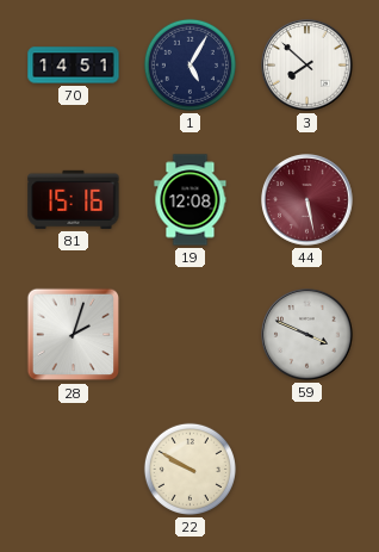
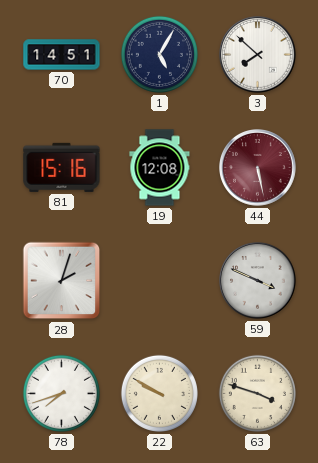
78: none -> 7:42 (61, 393)
63: none -> 3:48 (257, 393)
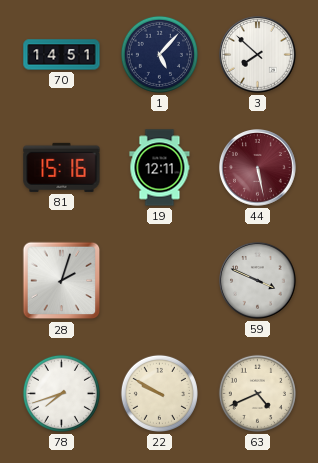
1: 5:05 -> 5:07 (159, 54)
19: 12:08 -> 12:11 (160, 168)
63: 3:48 -> 4:41 (257, 393)
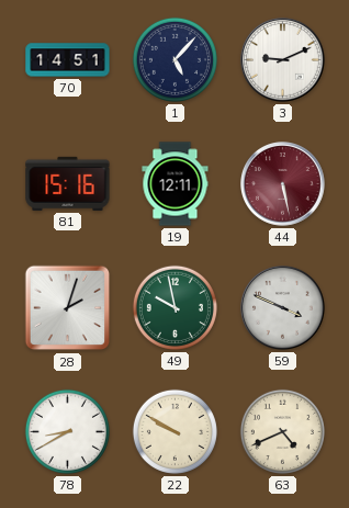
3: 7:52 -> 9:11 (283, 60)
49: none -> 9:58 (174, 307)
78: 7:42 -> 8:40 (67, 431)
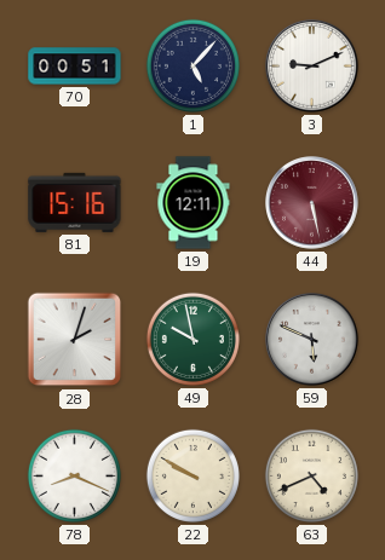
70: 14:51 -> 00:51 (75, 67)
59: 3:49 -> 5:49 (312, 340)
78: 8:40 -> 8:19 (74, 475)
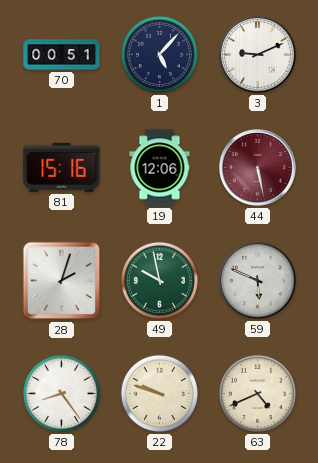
19: 12:11 -> 12:06 (160, 168)
78: 8:19 -> 8:24 (61, 393)
22: 9:50 -> 9:48 (159, 393)
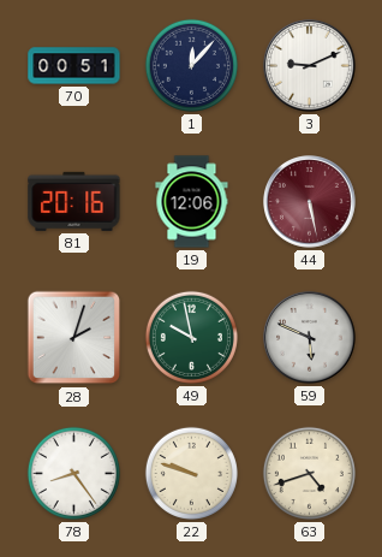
1: 5:07 -> 12:07 (191, 65)
81: 15:16 -> 20:16 (74, 201)
63: 4:41 -> 4:42 (309, 473)
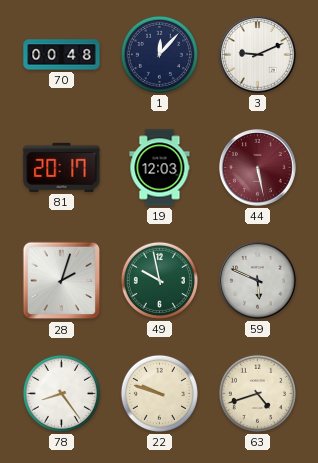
70: 00:51 -> 00:48 (62, 55)
81: 20:16 -> 20:17 (62, 167)
19: 12:06 -> 12:03 (160, 168)
